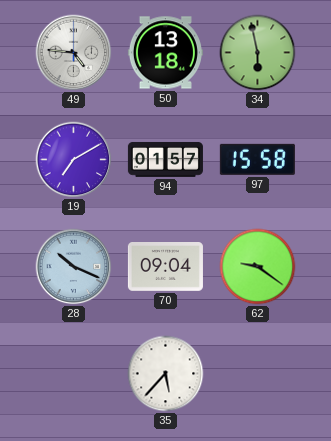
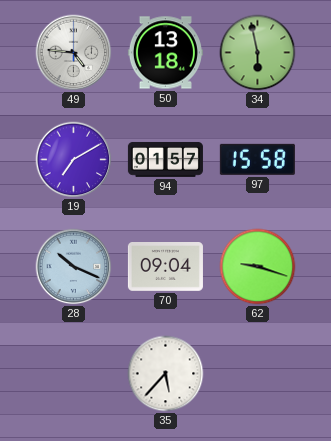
62: 9:21 -> 9:18 (258, 267)
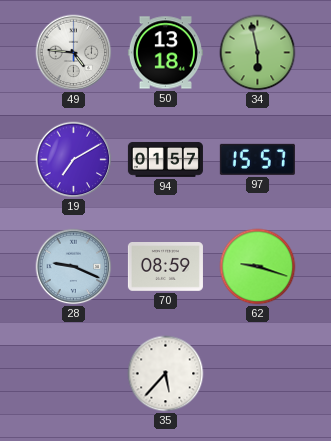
97: 15:58 -> 15:57 (257, 159)
28: 10:19 -> 9:19 (74, 267)
70: 09:04 -> 08:59 (165, 267)
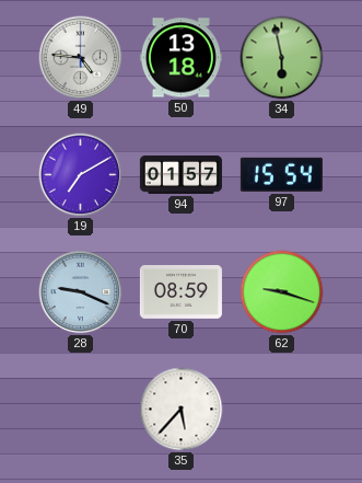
97: 15:57 -> 15:54 (281, 174)
